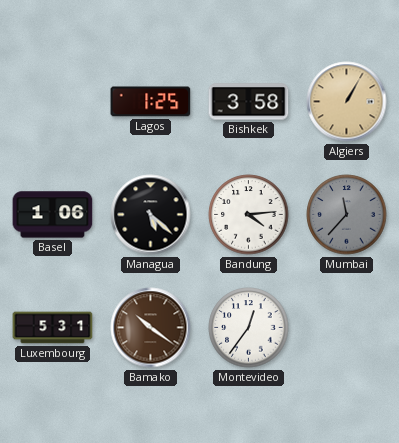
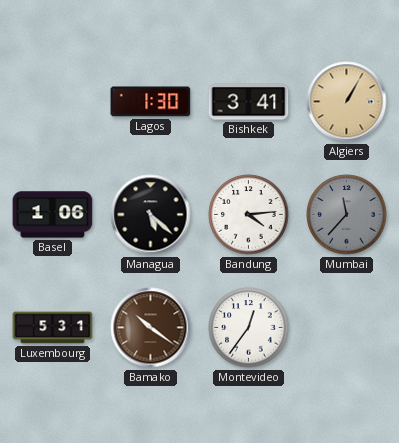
Lagos: 1:25 -> 1:30 (151, 102)
Bishkek: 3:58 -> 3:41 (249, 102)
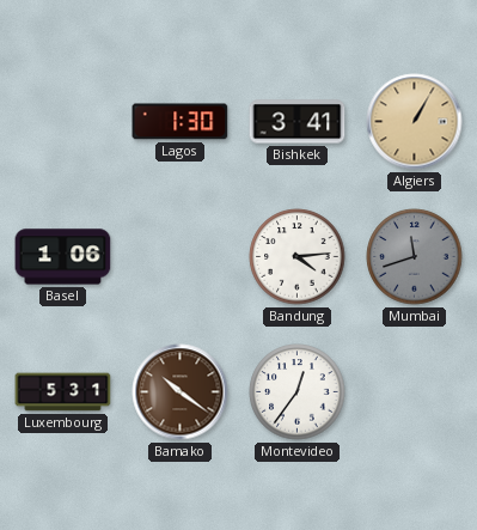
Managua: 5:22 -> none (151, 215)
Mumbai: 11:37 -> 11:42 (415, 257)
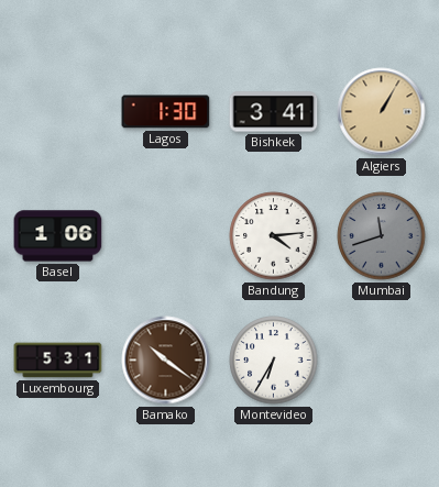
Montevideo: 12:36 -> 6:35 (274, 361)
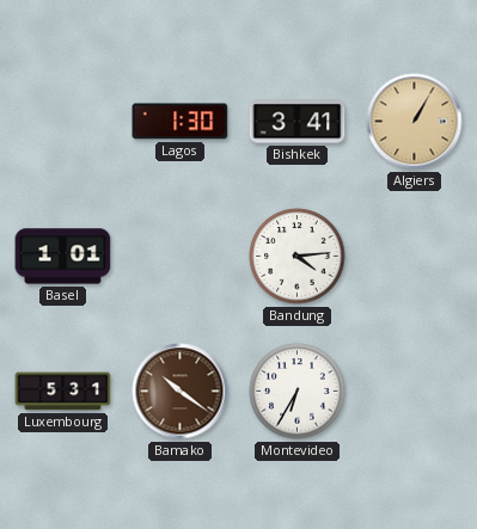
Basel: 1:06 -> 1:01 (63, 257)
Mumbai: 11:42 -> none (382, 236)
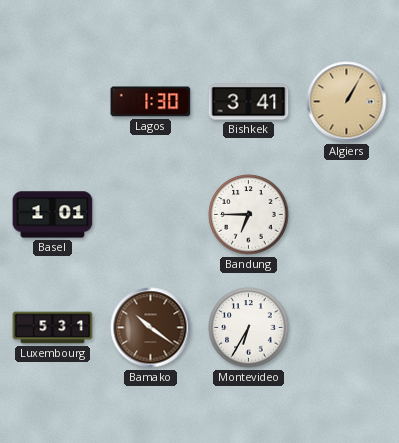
Bandung: 4:14 -> 6:45 (249, 215)
